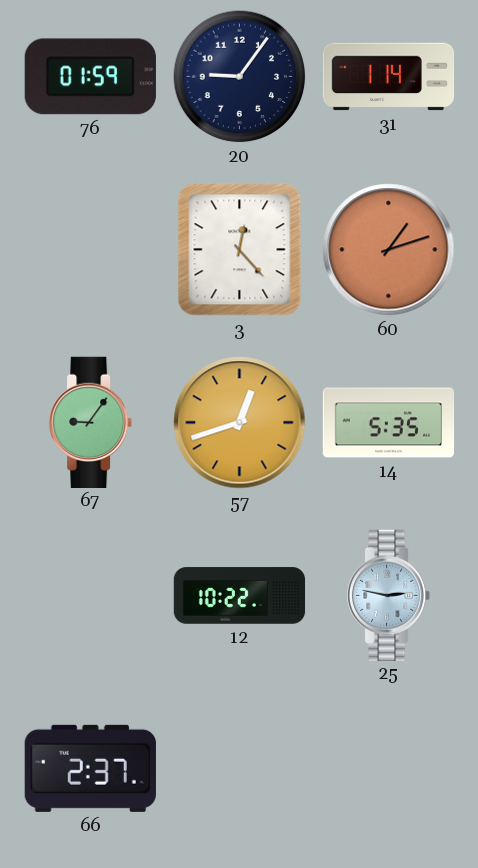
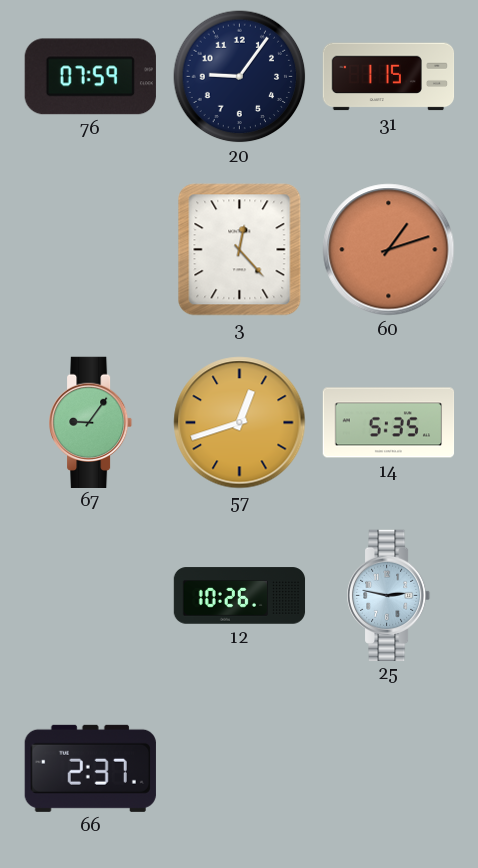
76: 01:59 -> 07:59 (90, 77)
31: 1:14 -> 1:15 (389, 77)
12: 10:22 -> 10:26 (240, 596)
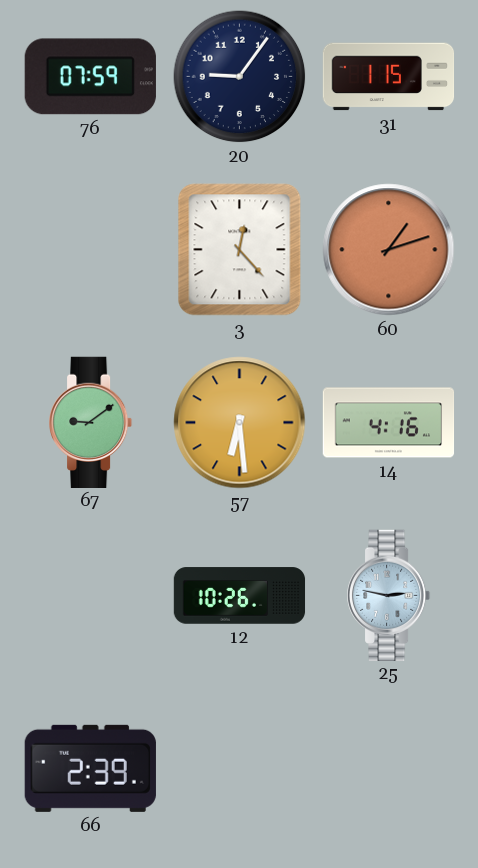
67: 9:06 -> 9:09 (92, 422)
57: 12:42 -> 6:29 (240, 423)
14: 5:35 -> 4:16 (389, 423)
66: 2:37 -> 2:39 (90, 768)
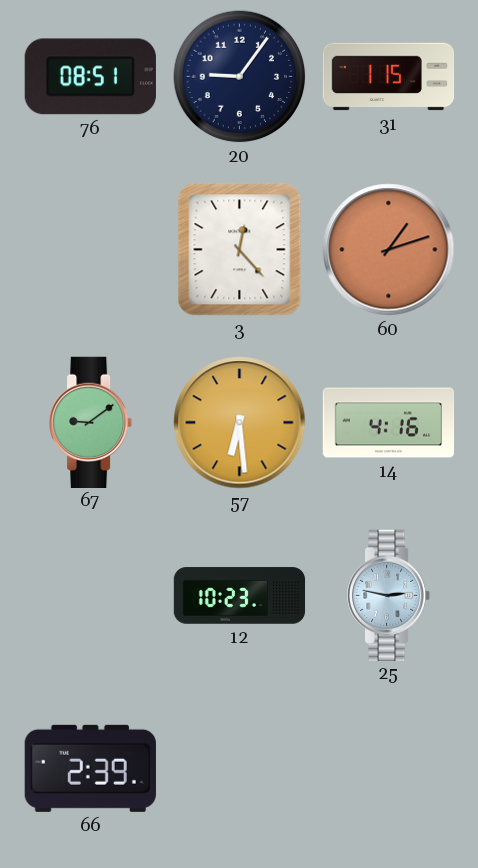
76: 07:59 -> 08:51 (90, 77)
12: 10:26 -> 10:23 (240, 596)
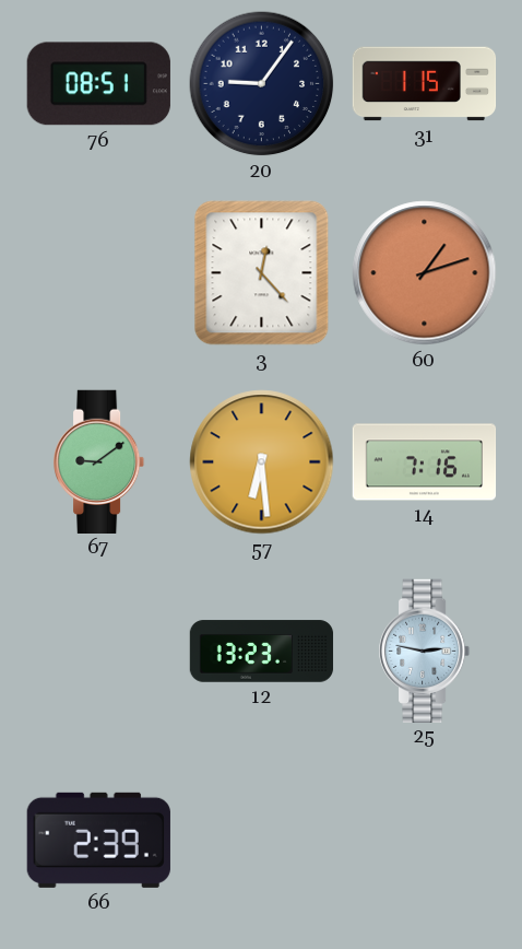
14: 4:16 -> 7:16 (425, 462)
12: 10:23 -> 13:23 (262, 652)
